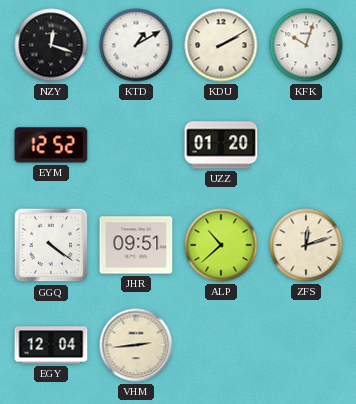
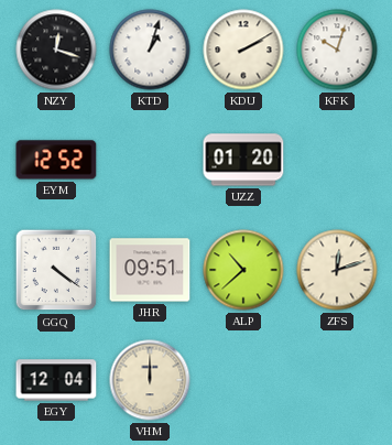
KTD: 1:10 -> 1:03 (150, 50)
VHM: 2:44 -> 12:00 (150, 380)
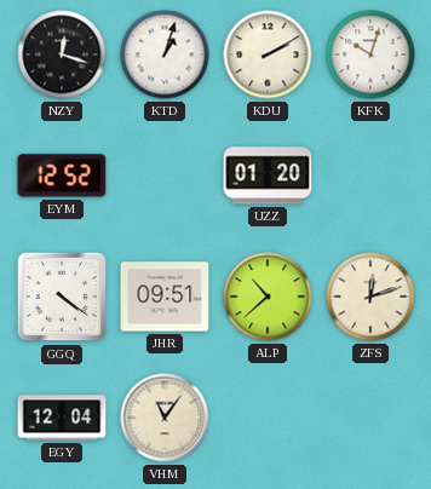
VHM: 12:00 -> 11:06 (165, 418)
